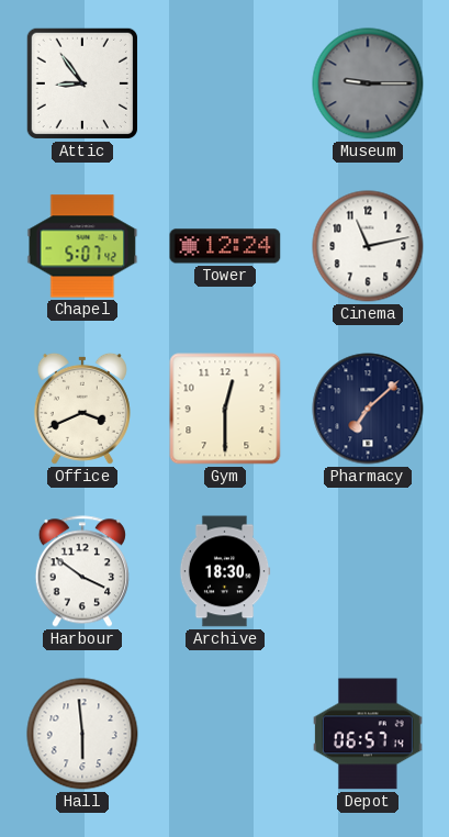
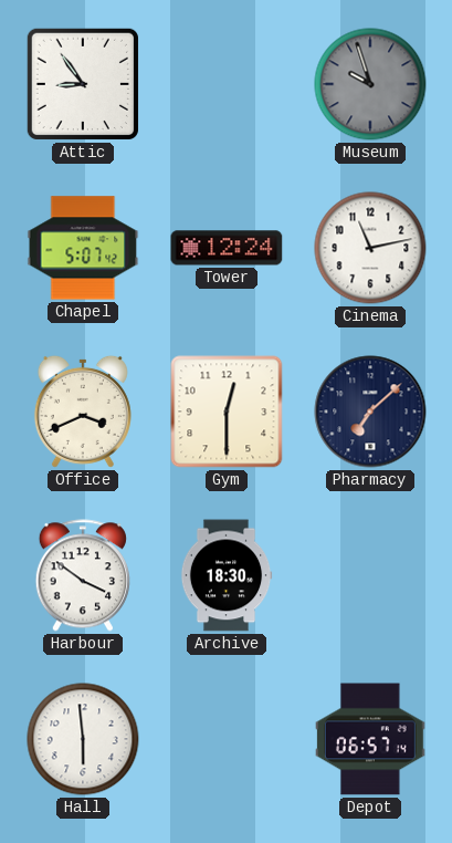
Museum: 9:15 -> 9:57 (370, 84)
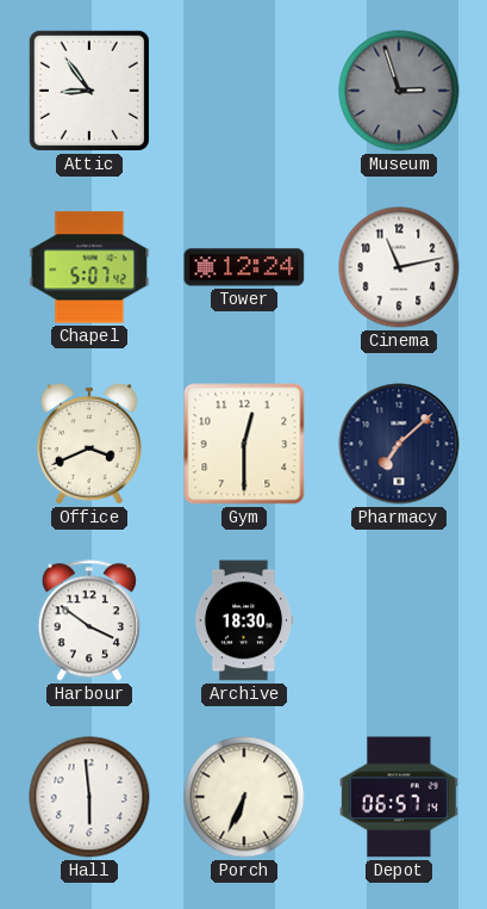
Museum: 9:57 -> 2:57 (399, 91)
Porch: none -> 6:34 (244, 797)
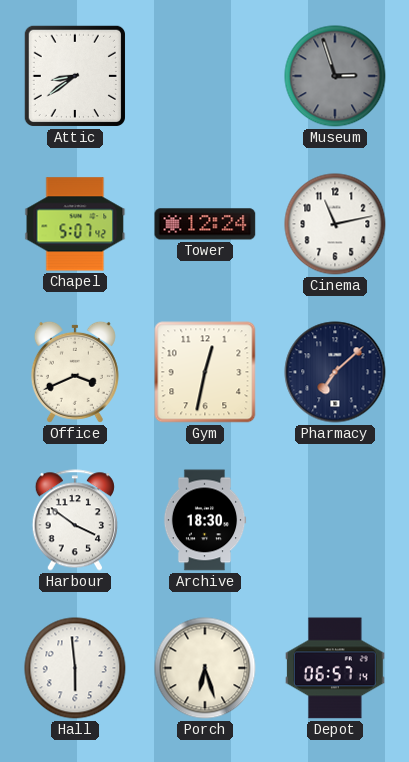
Attic: 8:54 -> 8:39 (75, 76)
Gym: 12:30 -> 12:32 (205, 372)
Porch: 6:34 -> 6:27 (205, 668)
